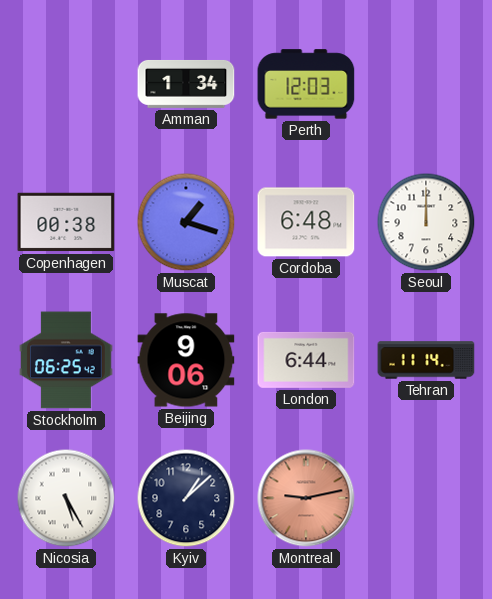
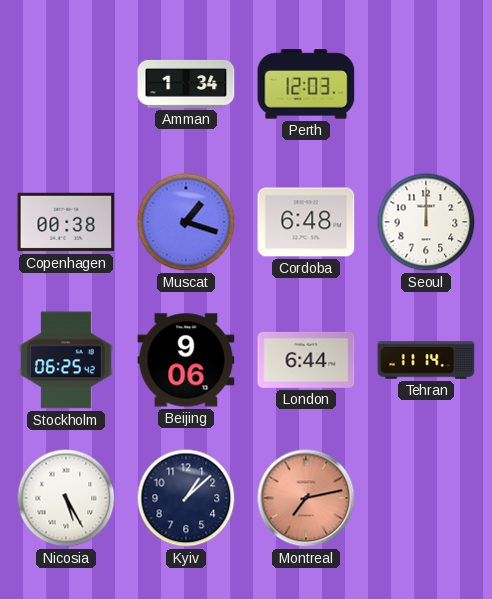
Montreal: 9:13 -> 7:13 (306, 498)
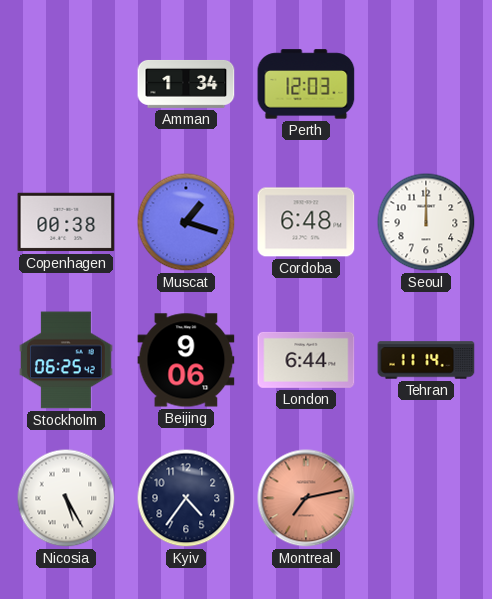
Kyiv: 1:08 -> 4:36 (186, 498)
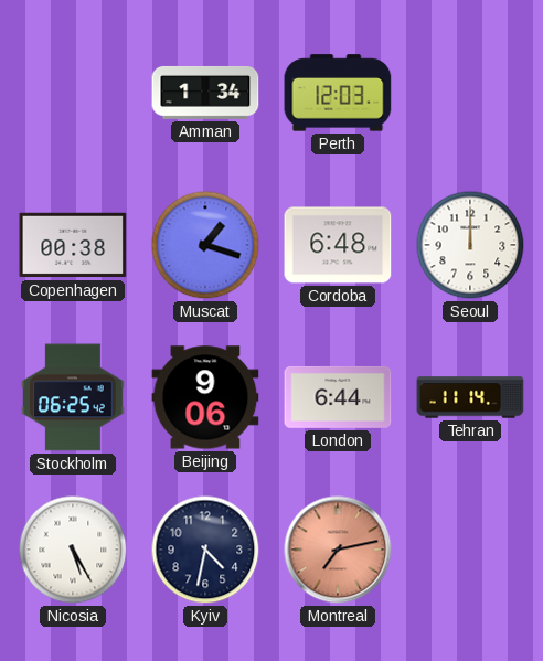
Kyiv: 4:36 -> 4:32 (205, 550)
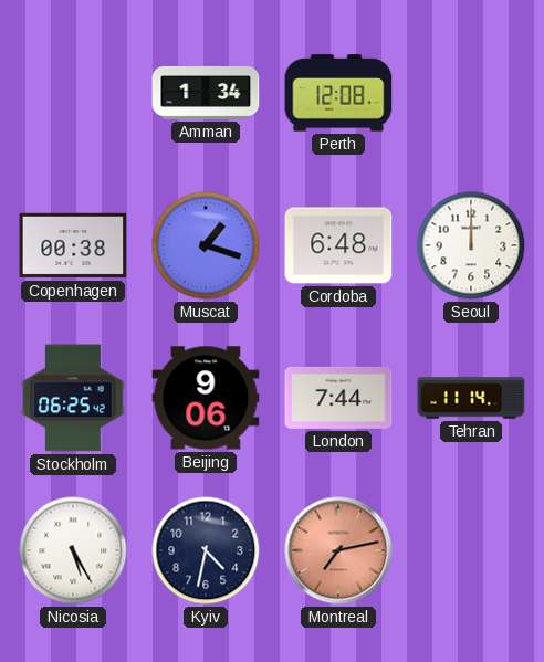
Perth: 12:03 -> 12:08 (338, 93)
London: 6:44 -> 7:44 (338, 398)
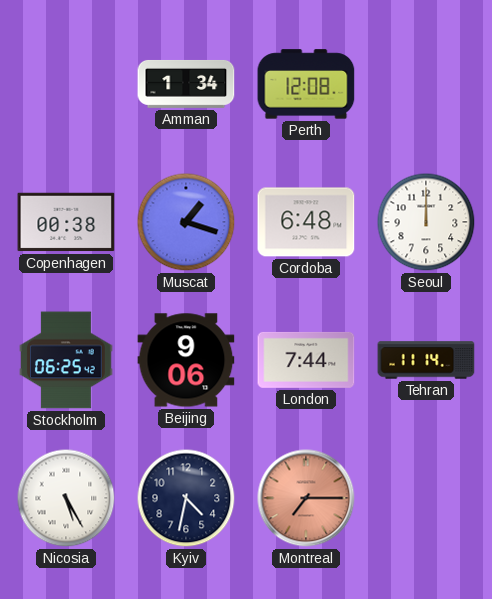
Montreal: 7:13 -> 7:15 (306, 498)
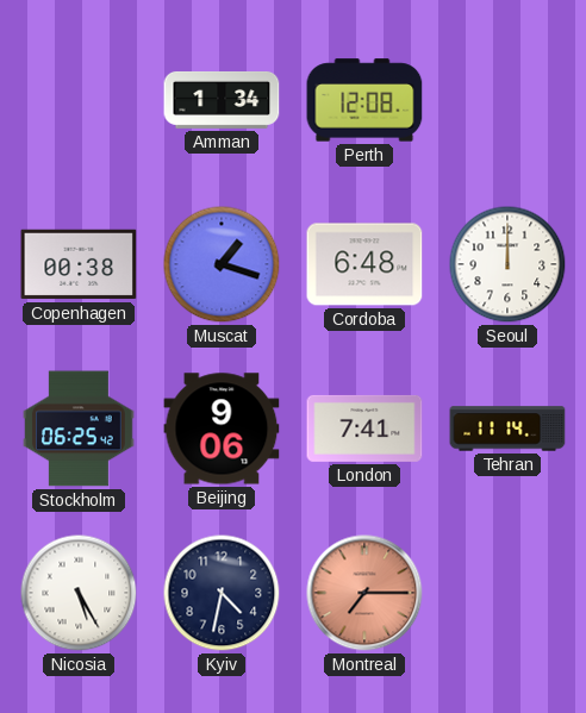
London: 7:44 -> 7:41 (364, 429)
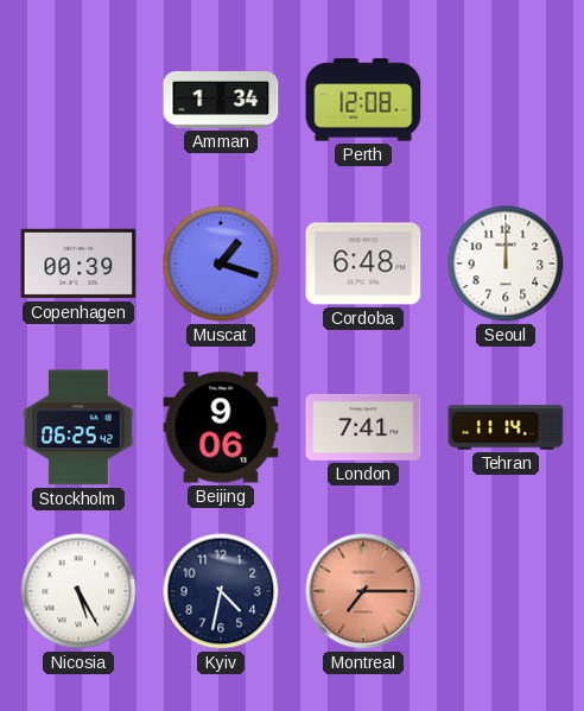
Copenhagen: 00:38 -> 00:39 (78, 264)
